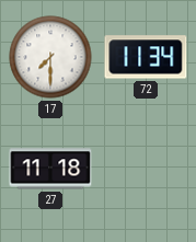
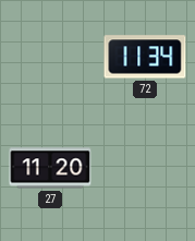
17: 7:30 -> none (50, 57)
27: 11:18 -> 11:20 (50, 168)
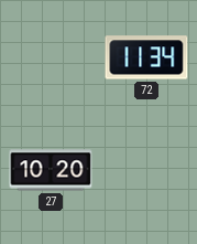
27: 11:20 -> 10:20 (51, 170)
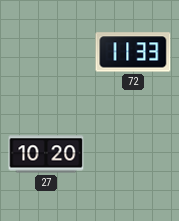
72: 11:34 -> 11:33 (133, 52)
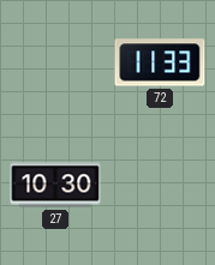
27: 10:20 -> 10:30 (55, 185)
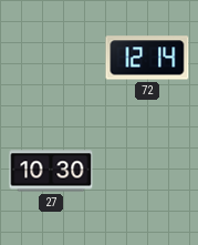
72: 11:33 -> 12:14 (147, 58)
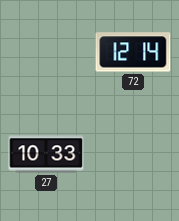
27: 10:30 -> 10:33 (46, 154)
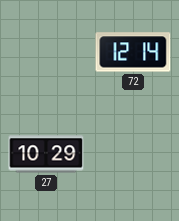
27: 10:33 -> 10:29 (46, 154)
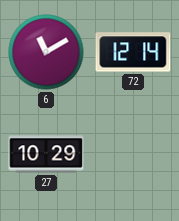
6: none -> 11:10 (46, 52)
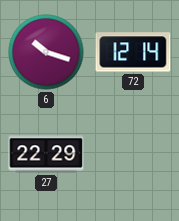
6: 11:10 -> 10:18 (46, 52)
27: 10:29 -> 22:29 (46, 154)
